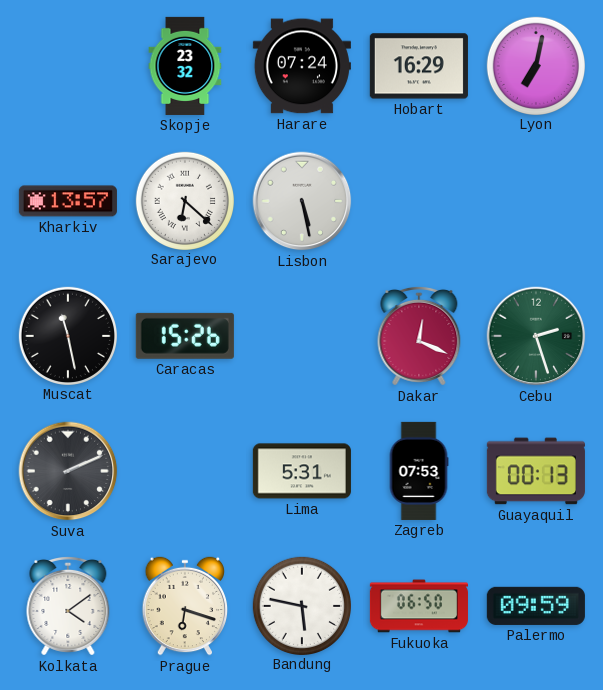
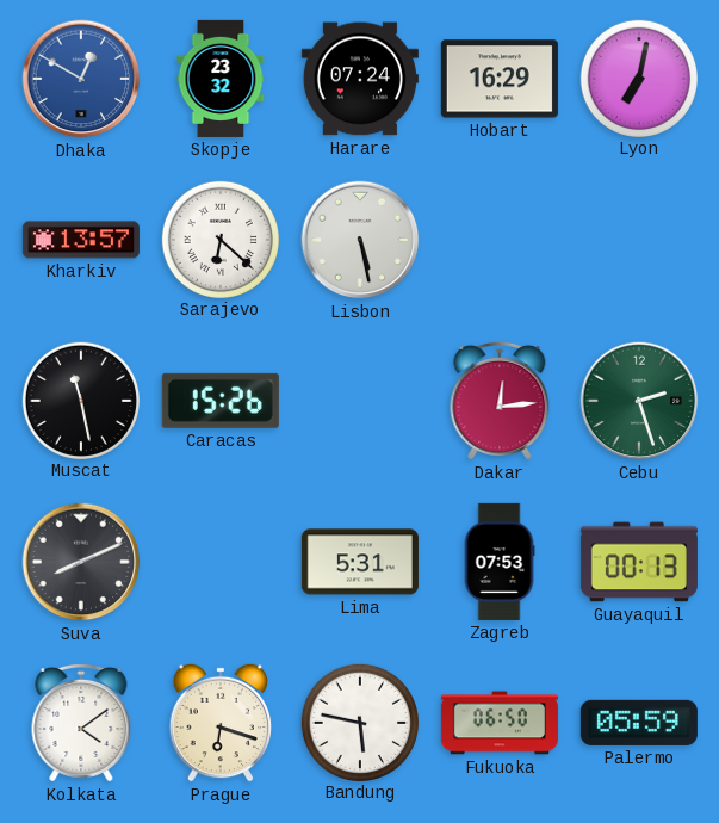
Dhaka: none -> 12:50 (81, 79)
Dakar: 12:19 -> 12:14 (500, 401)
Suva: 2:11 -> 8:11 (81, 562)
Palermo: 09:59 -> 05:59 (639, 723)
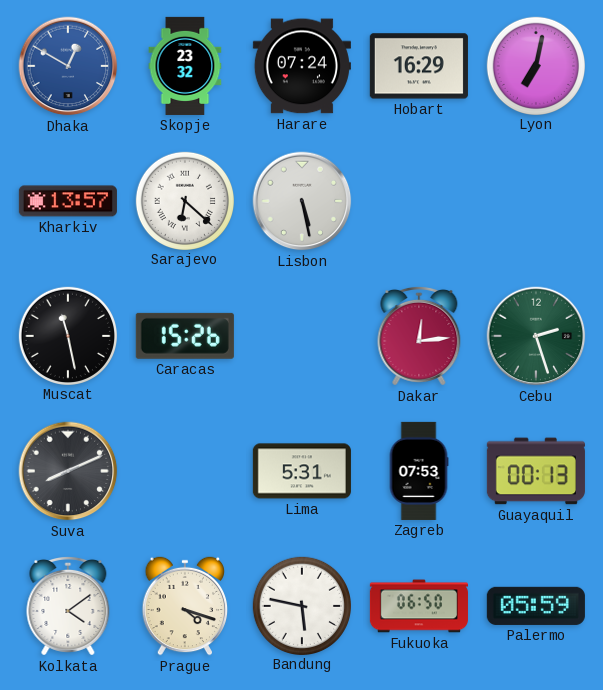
Prague: 6:18 -> 4:18 (185, 606)
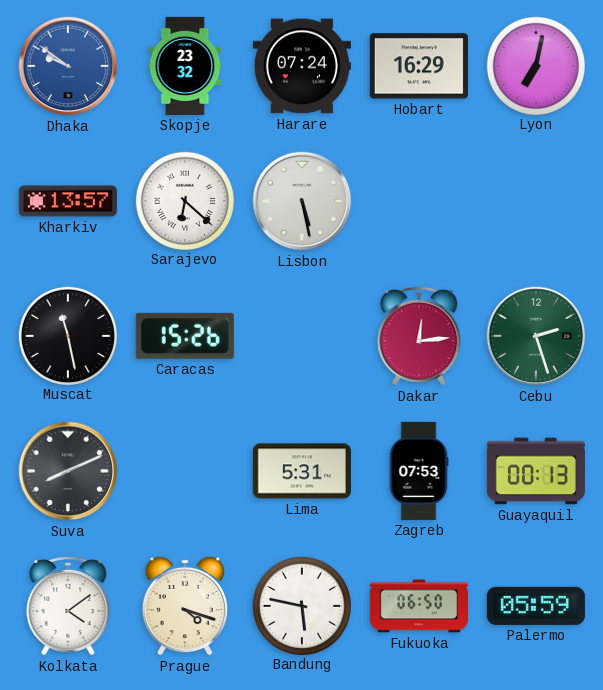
Dhaka: 12:50 -> 9:51 (68, 66)
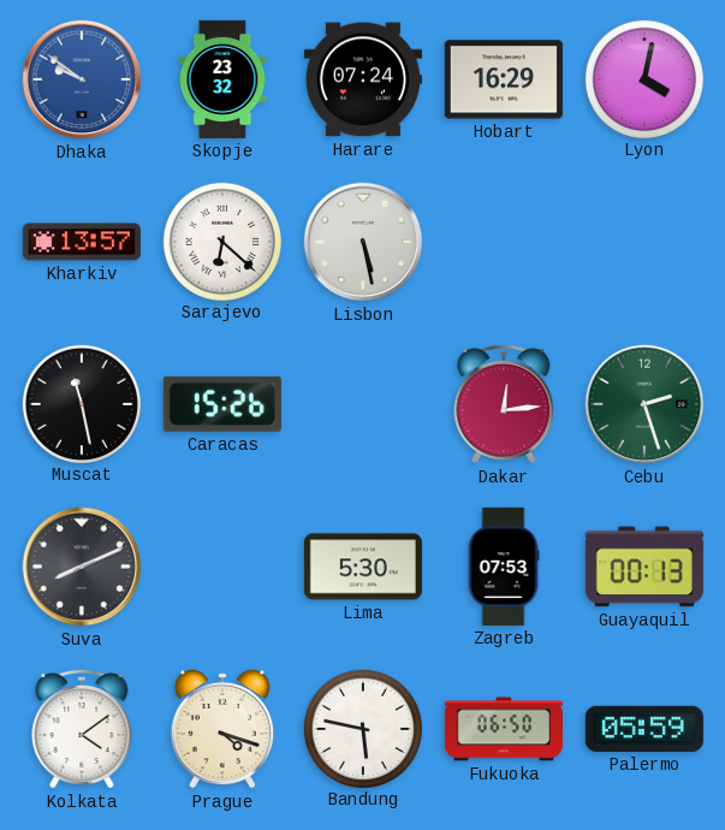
Lyon: 7:02 -> 4:02 (643, 78)
Lima: 5:31 -> 5:30 (363, 567)
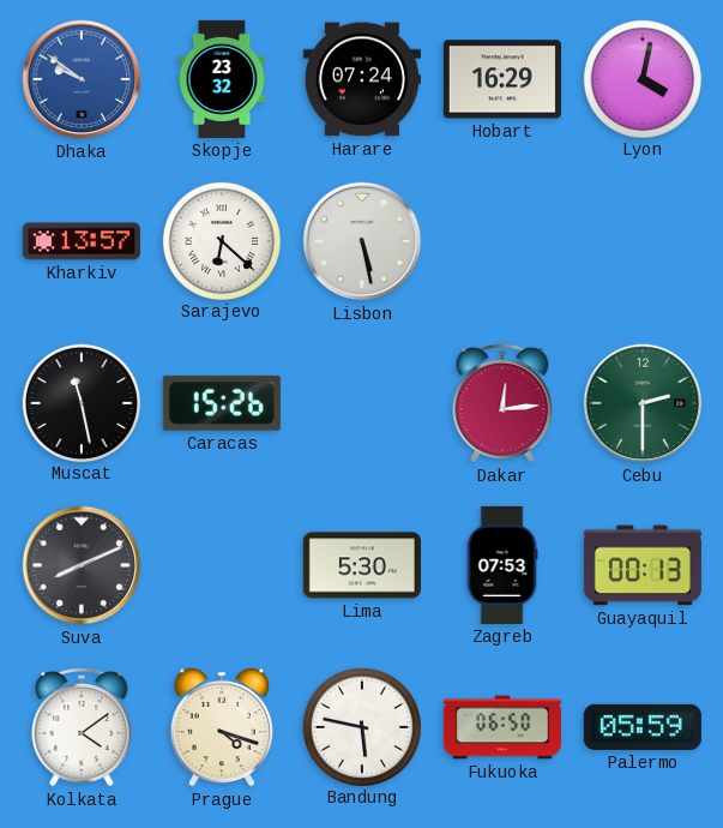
Cebu: 2:27 -> 2:30 (643, 403)
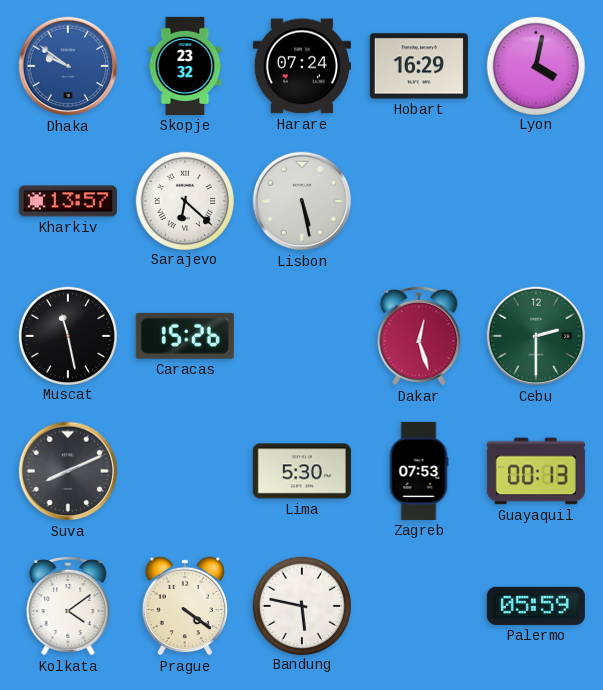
Dakar: 12:14 -> 12:27 (419, 336)
Prague: 4:18 -> 4:21 (185, 606)
Fukuoka: 06:50 -> none (502, 727)
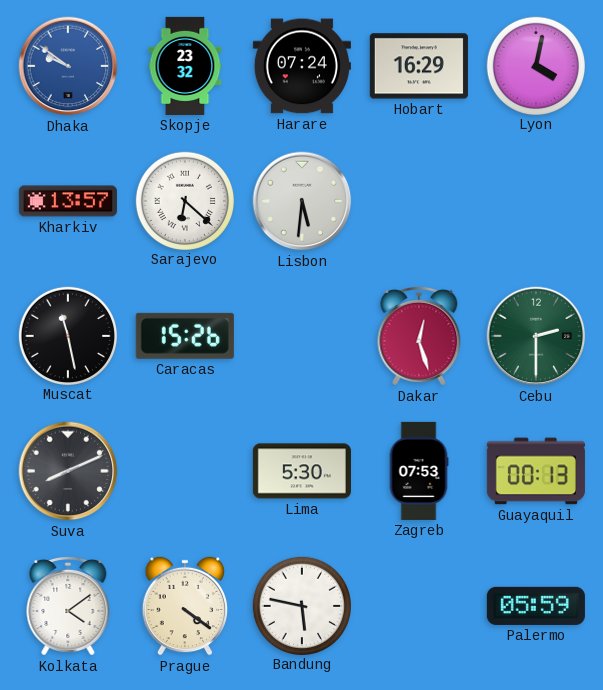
Lisbon: 5:28 -> 5:31 (302, 201)
